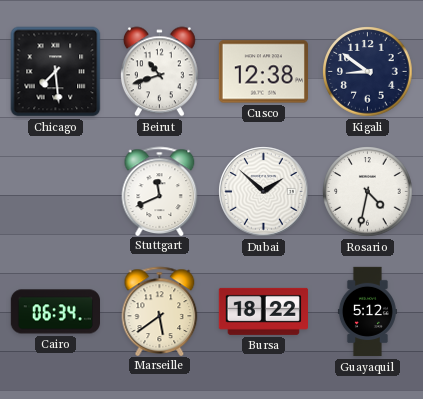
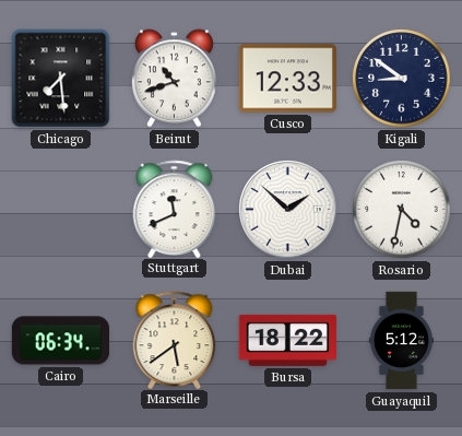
Cusco: 12:38 -> 12:33 (287, 79)
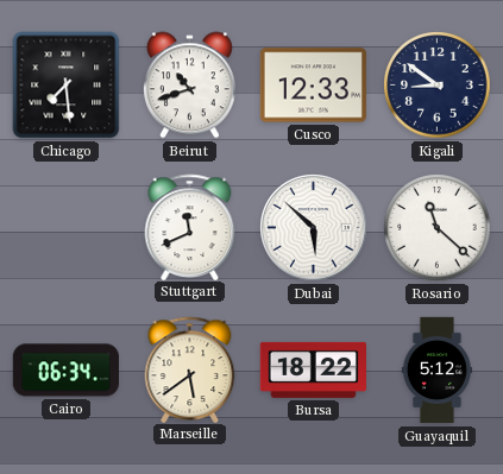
Dubai: 1:52 -> 5:52 (314, 228)
Rosario: 4:32 -> 11:22 (438, 228)
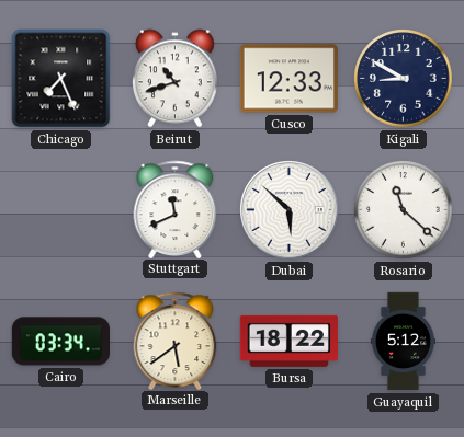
Chicago: 7:29 -> 7:26 (61, 79)
Kigali: 8:51 -> 8:50 (404, 79)
Cairo: 06:34 -> 03:34 (60, 342)
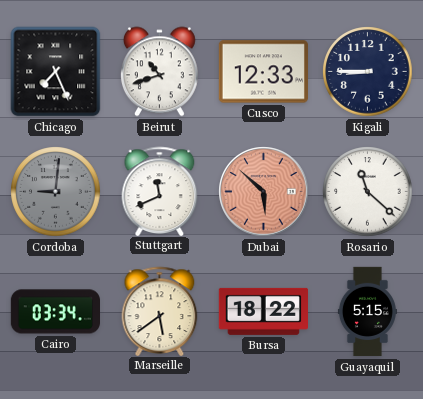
Kigali: 8:50 -> 8:45 (368, 72)
Cordoba: none -> 9:01 (56, 192)
Dubai dial: white -> salmon (264, 192)
Guayaquil: 5:12 -> 5:15 (367, 312)
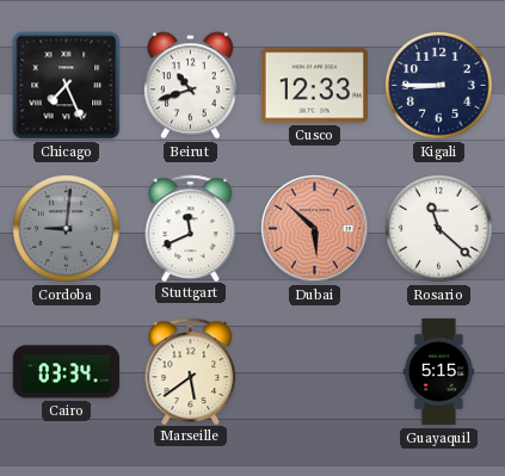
Bursa: 18:22 -> none (263, 311)
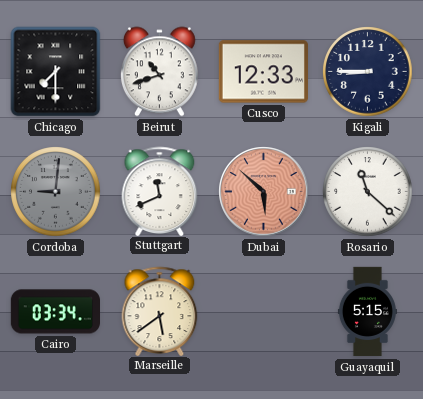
Chicago: 7:26 -> 7:30 (56, 72)
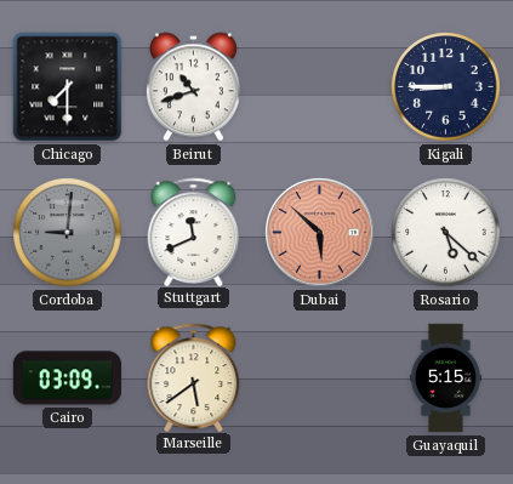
Cusco: 12:33 -> none (263, 72)
Rosario: 11:22 -> 5:22 (446, 233)
Cairo: 03:34 -> 03:09 (67, 378)
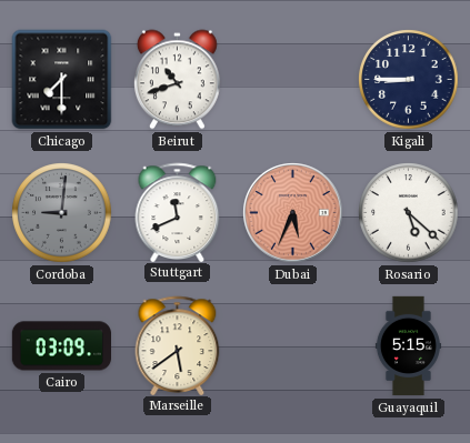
Dubai: 5:52 -> 5:34 (293, 213)
